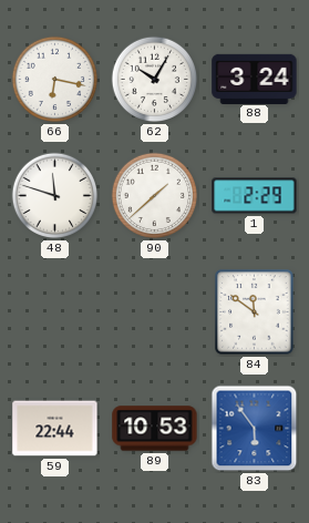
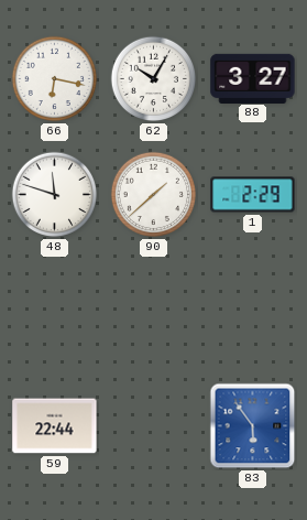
88: 3:24 -> 3:27 (253, 78)
84: 11:51 -> none (255, 312)
89: 10:53 -> none (155, 429)
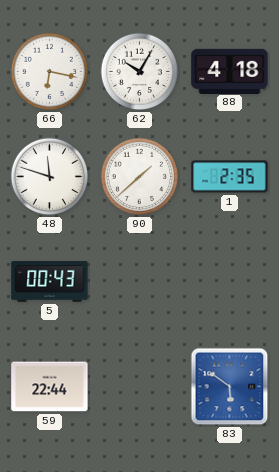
88: 3:27 -> 4:18 (230, 71)
1: 2:29 -> 2:35 (230, 177)
5: none -> 00:43 (50, 282)
83: 5:54 -> 5:51 (230, 387)
